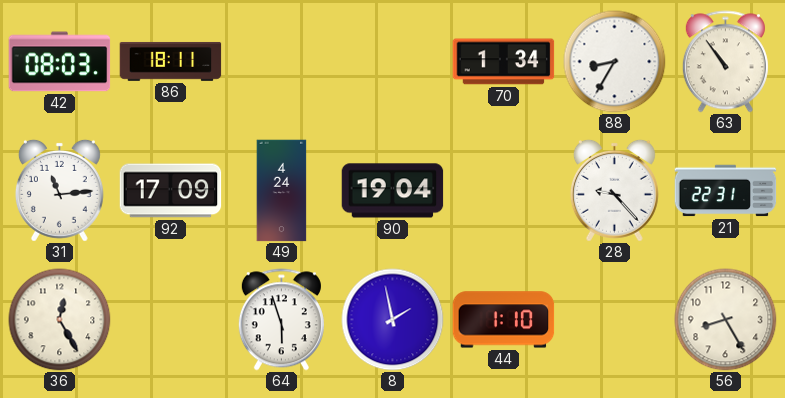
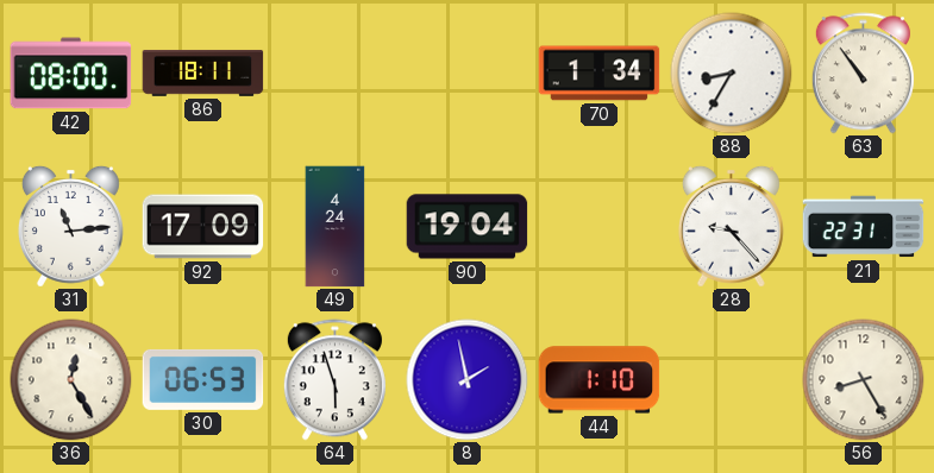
42: 08:03 -> 08:00 (71, 74)
30: none -> 06:53 (203, 379)
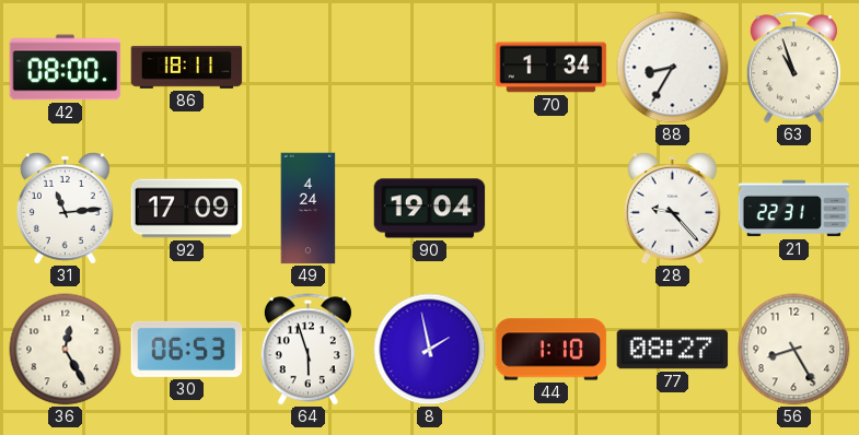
63: 10:54 -> 10:57 (793, 68)
77: none -> 08:27 (673, 350)
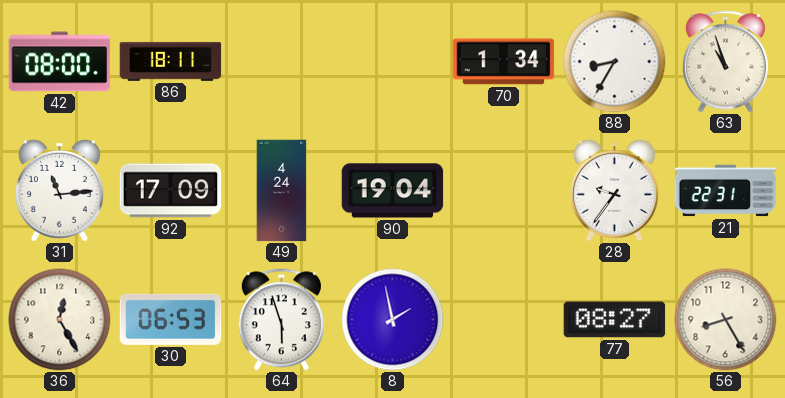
28: 9:23 -> 9:36 (614, 190)
44: 1:10 -> none (552, 350)
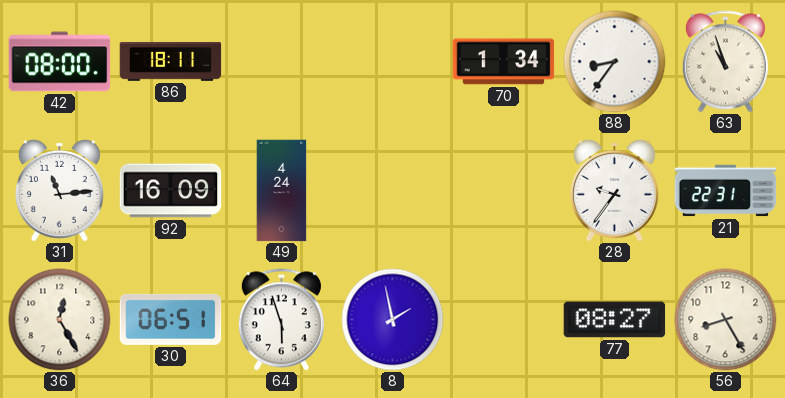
88: 8:35 -> 8:36 (615, 62)
92: 17:09 -> 16:09 (171, 191)
90: 19:04 -> none (393, 191)
30: 06:53 -> 06:51 (171, 319)
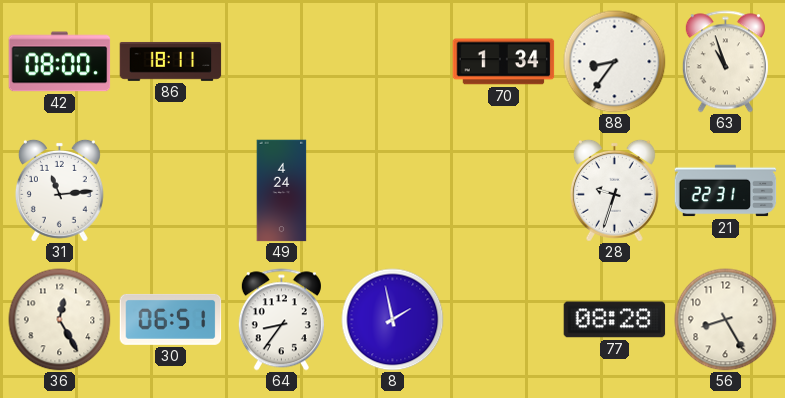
92: 16:09 -> none (171, 191)
28: 9:36 -> 9:33 (614, 190)
64: 5:57 -> 8:36 (281, 320)
77: 08:27 -> 08:28 (615, 320)
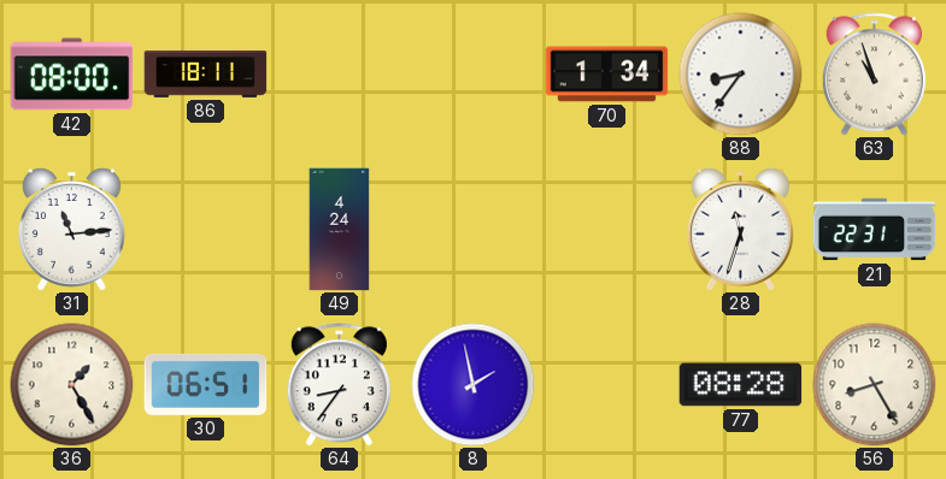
28: 9:33 -> 11:33 (740, 229)
36: 12:25 -> 1:25 (72, 385)
